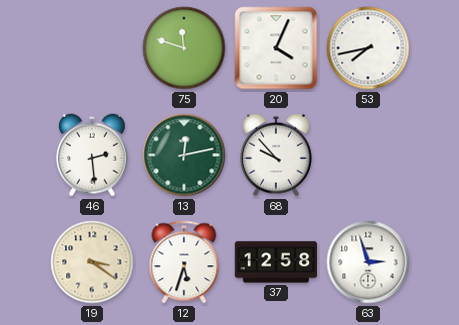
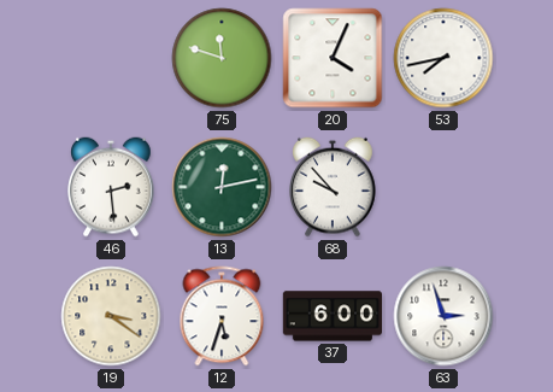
37: 12:58 -> 6:00 (333, 316)
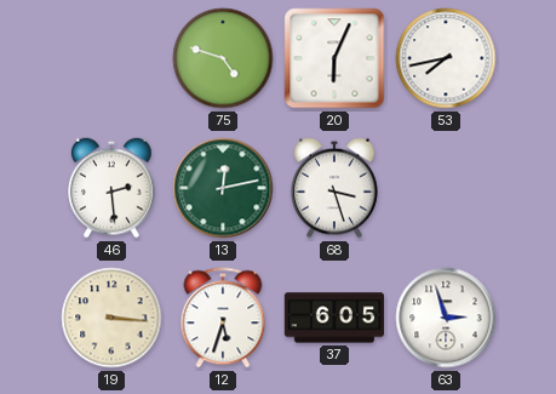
75: 11:48 -> 4:48 (223, 58)
20: 4:04 -> 6:04 (334, 58)
68: 9:53 -> 3:27 (336, 188)
19: 3:21 -> 3:16 (111, 318)
37: 6:00 -> 6:05 (334, 318)
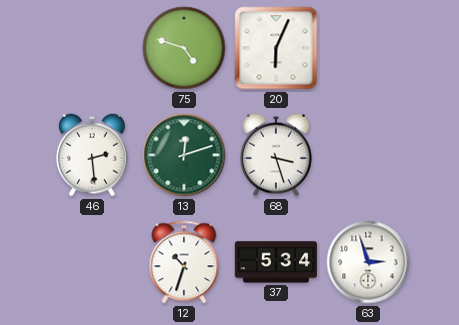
53: 7:43 -> none (446, 58)
13: 12:13 -> 12:12 (184, 155)
19: 3:16 -> none (111, 318)
12: 5:33 -> 10:33 (184, 262)
37: 6:05 -> 5:34 (276, 262)
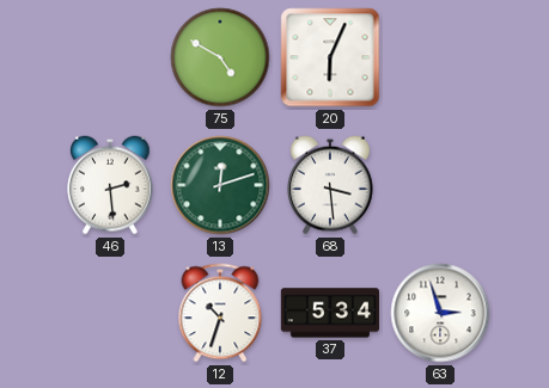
75: 4:48 -> 4:50 (220, 57)
68: 3:27 -> 3:29 (331, 185)
